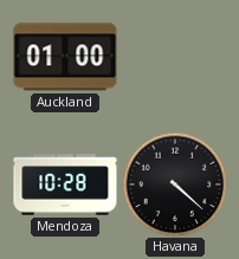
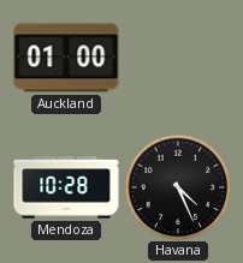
Havana: 4:22 -> 4:26 (178, 187)
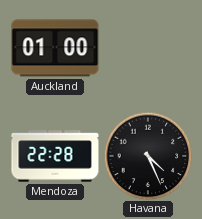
Mendoza: 10:28 -> 22:28 (55, 156)
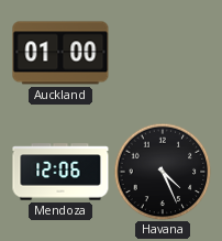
Mendoza: 22:28 -> 12:06 (60, 172)
